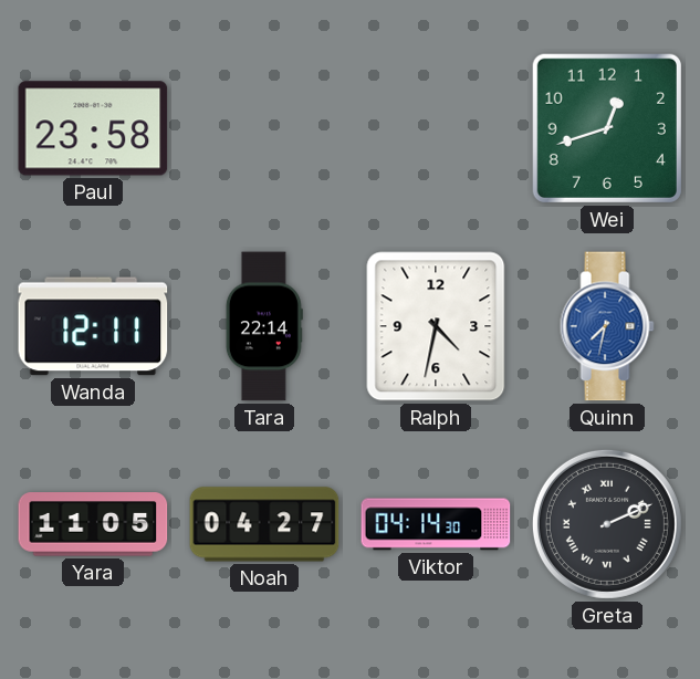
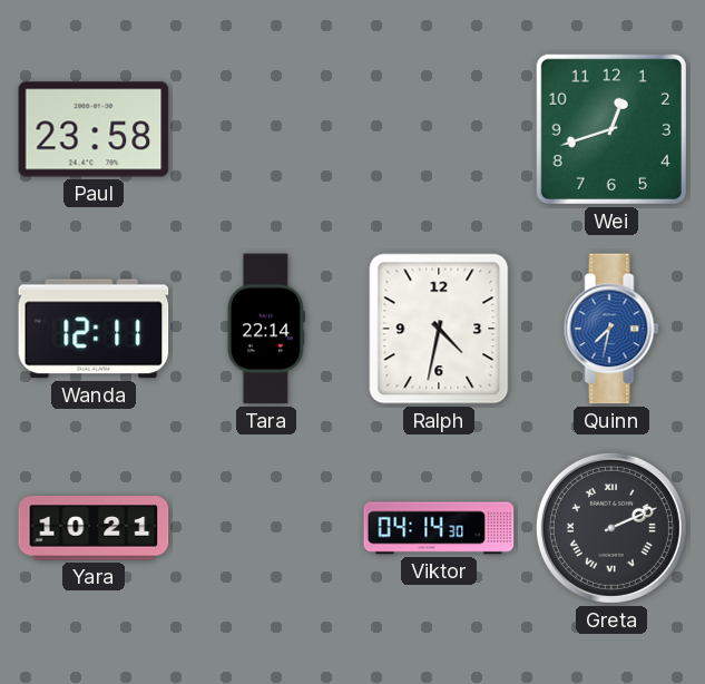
Yara: 11:05 -> 10:21 (94, 528)
Noah: 04:27 -> none (264, 524)
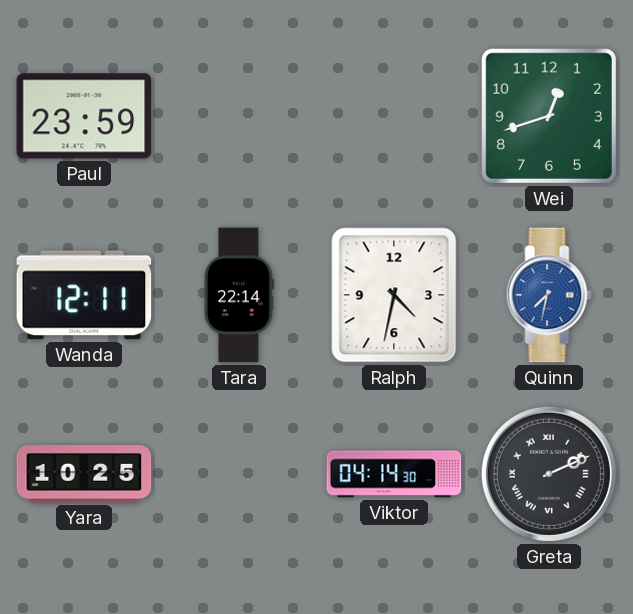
Paul: 23:58 -> 23:59 (84, 116)
Yara: 10:21 -> 10:25 (84, 474)
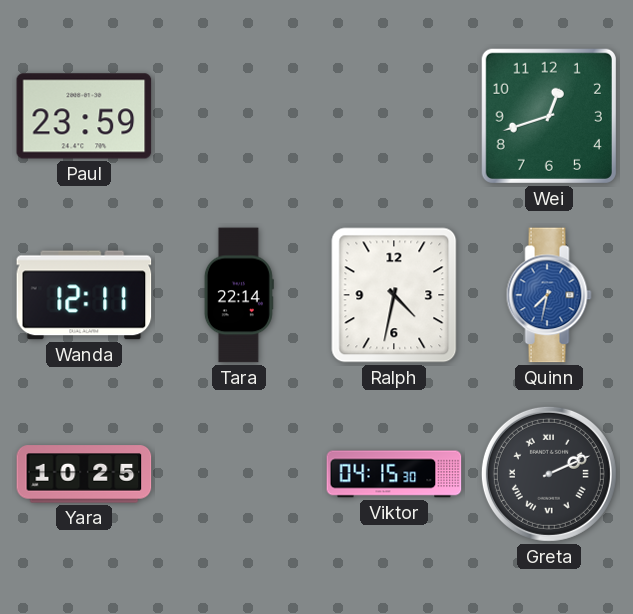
Viktor: 04:14 -> 04:15 (394, 474)
